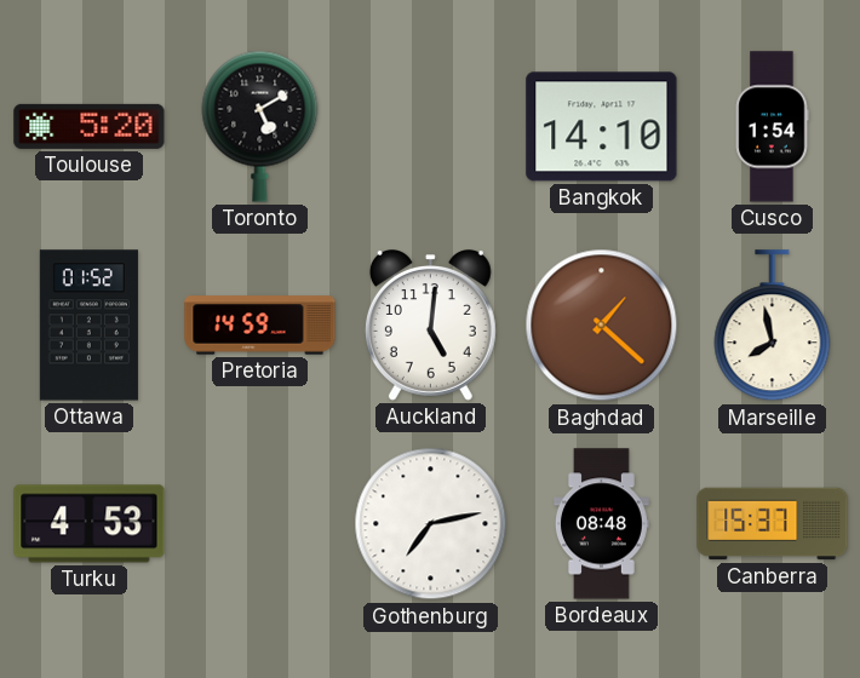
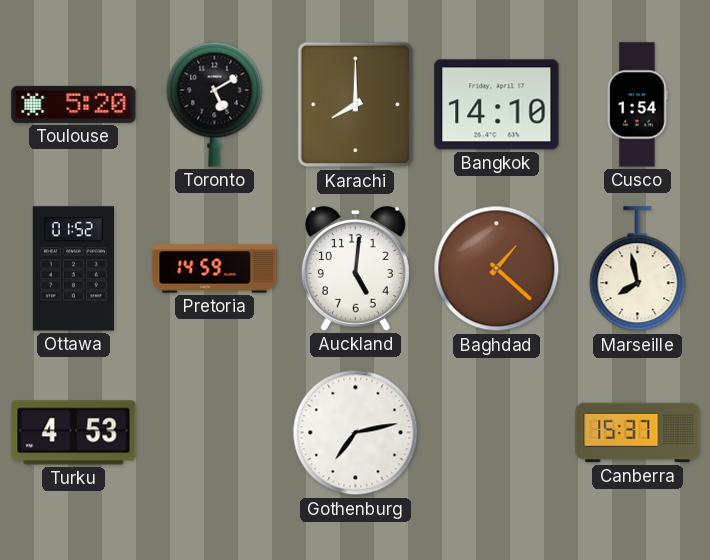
Karachi: none -> 8:00 (356, 105)
Bordeaux: 08:48 -> none (602, 524)
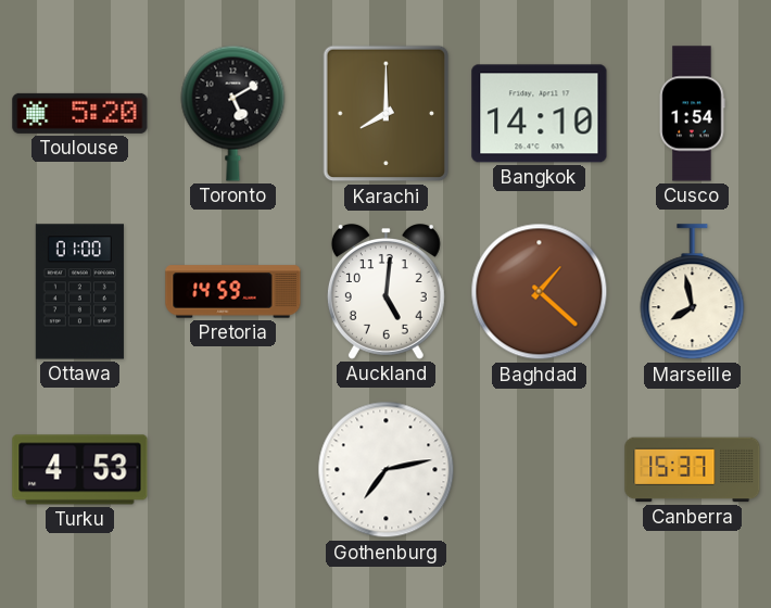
Ottawa: 01:52 -> 01:00 (79, 292)
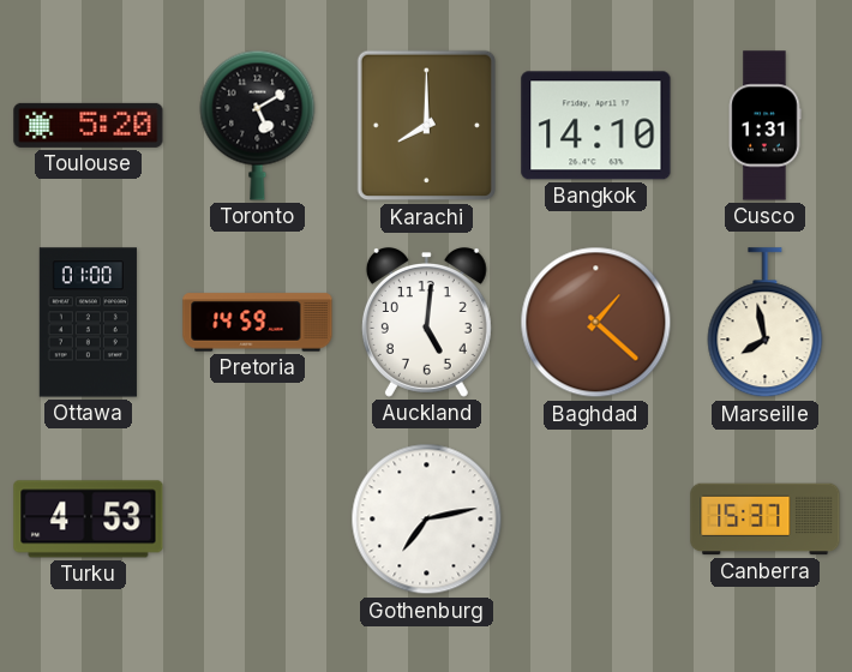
Cusco: 1:54 -> 1:31 (764, 126)
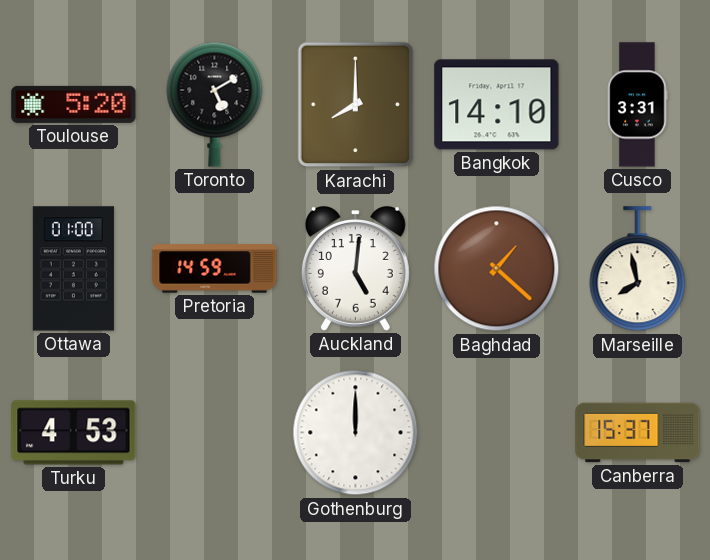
Cusco: 1:31 -> 3:31 (637, 105)
Gothenburg: 7:13 -> 12:00 (356, 433)
